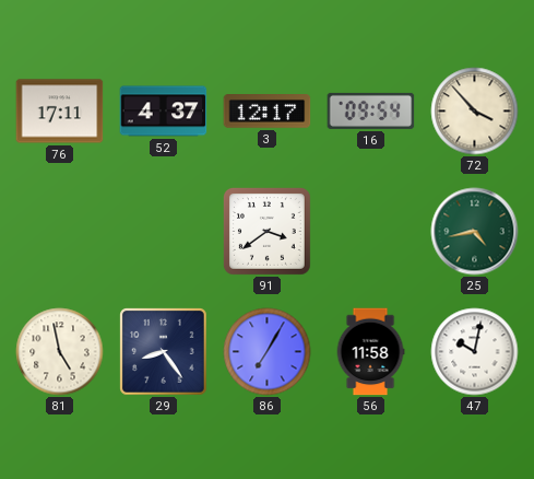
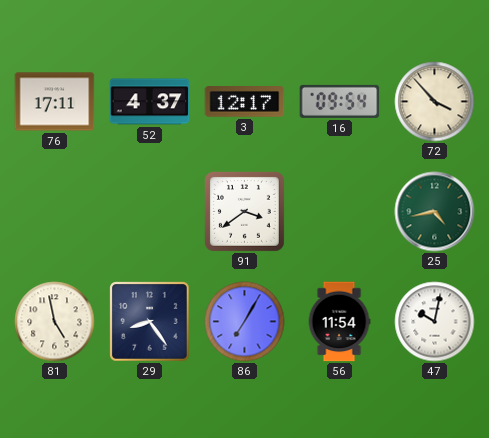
56: 11:58 -> 11:54 (339, 322)
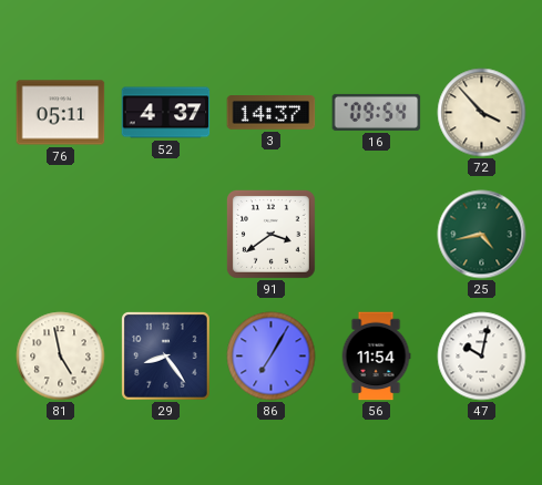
76: 17:11 -> 05:11 (61, 113)
3: 12:17 -> 14:37 (272, 113)
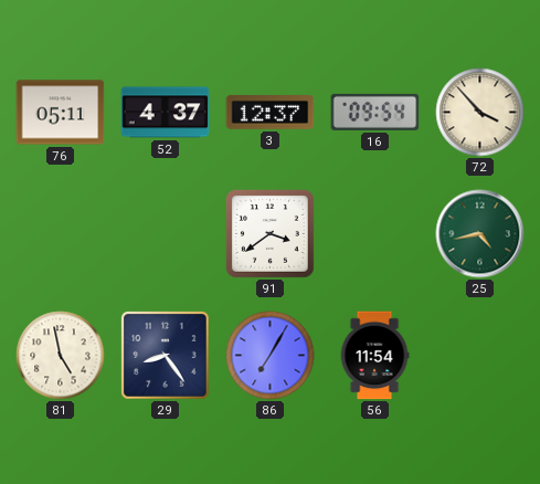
3: 14:37 -> 12:37 (271, 113)
47: 10:02 -> none (482, 357)
